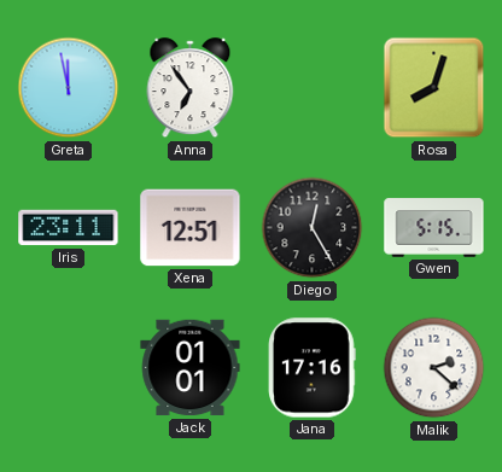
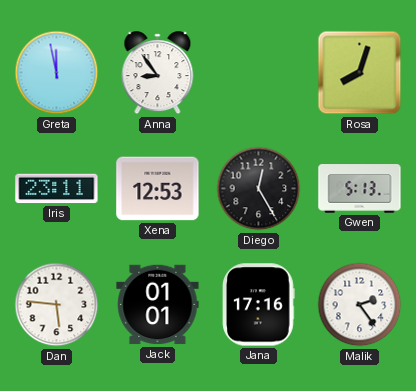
Anna: 6:54 -> 8:54 (158, 73)
Xena: 12:51 -> 12:53 (158, 189)
Gwen: 5:15 -> 5:13 (360, 189)
Dan: none -> 5:46 (57, 305)
Malik: 2:22 -> 2:24 (360, 305)
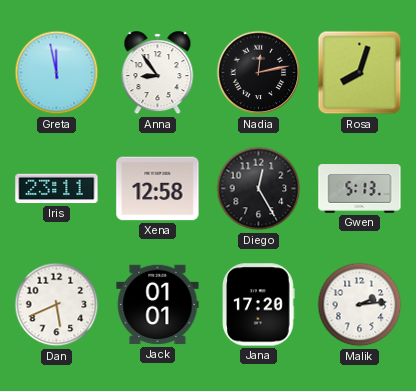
Nadia: none -> 12:13 (259, 73)
Xena: 12:53 -> 12:58 (158, 189)
Dan: 5:46 -> 5:41 (57, 305)
Jana: 17:16 -> 17:20 (259, 305)
Malik: 2:24 -> 2:14 (360, 305)
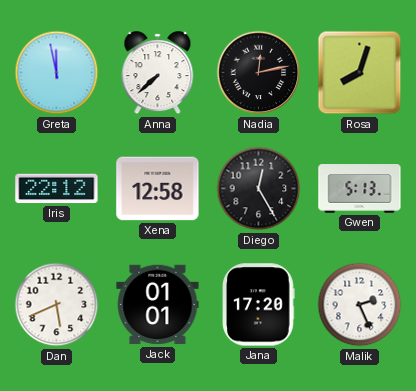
Anna: 8:54 -> 7:38 (158, 73)
Iris: 23:11 -> 22:12 (57, 189)
Malik: 2:14 -> 2:26 (360, 305)
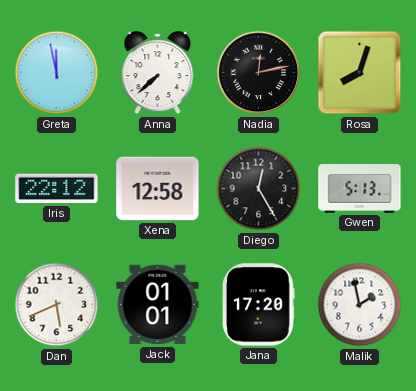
Malik: 2:26 -> 1:58 (360, 305)
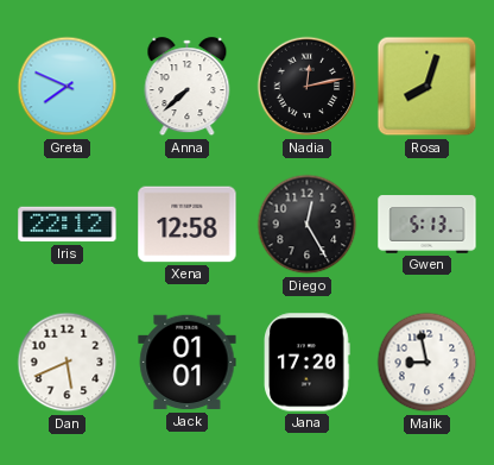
Greta: 11:58 -> 7:49 (68, 87)
Malik: 1:58 -> 8:58 (427, 363)
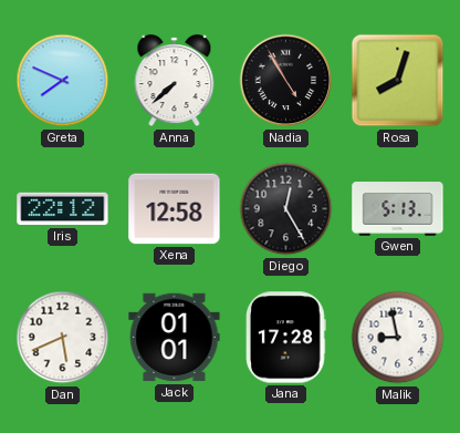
Nadia: 12:13 -> 4:55 (286, 81)
Jana: 17:20 -> 17:28 (286, 338)
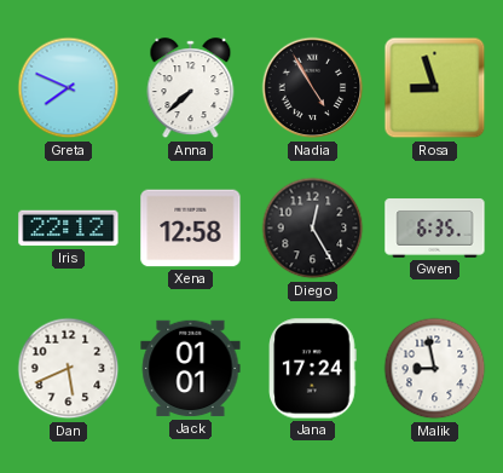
Rosa: 8:03 -> 8:57 (435, 88)
Gwen: 5:13 -> 6:35 (435, 229)
Jana: 17:28 -> 17:24 (313, 369)
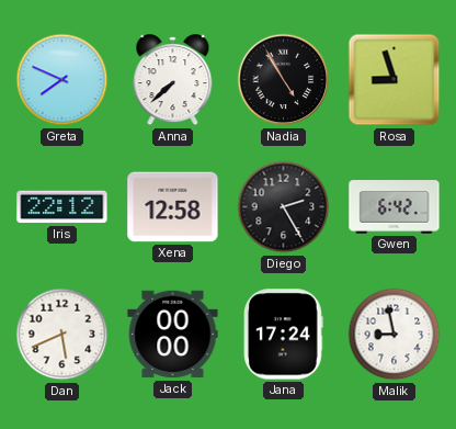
Diego: 12:25 -> 2:25 (284, 207)
Gwen: 6:35 -> 6:42 (395, 207)
Jack: 01:01 -> 00:00 (173, 335)
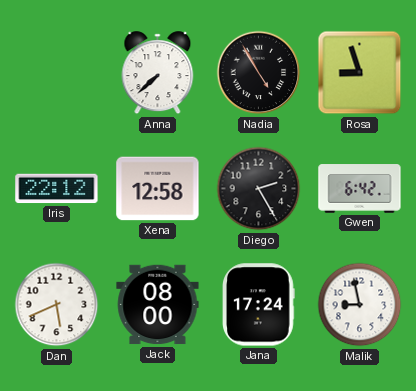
Greta: 7:49 -> none (62, 80)
Jack: 00:00 -> 08:00 (158, 305)
